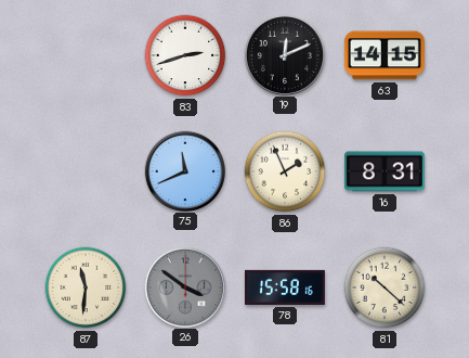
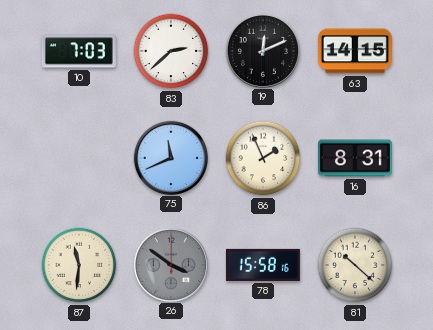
10: none -> 7:03 (79, 51)
83: 2:42 -> 2:38 (171, 51)
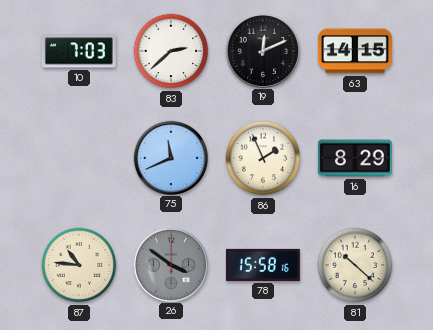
16: 8:31 -> 8:29 (355, 158)
87: 11:31 -> 10:46 (79, 265)
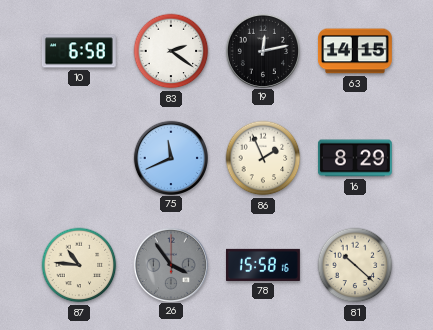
10: 7:03 -> 6:58 (79, 51)
83: 2:38 -> 2:21 (171, 51)
19: 12:11 -> 12:13 (262, 50)
26: 3:51 -> 3:54 (170, 264)
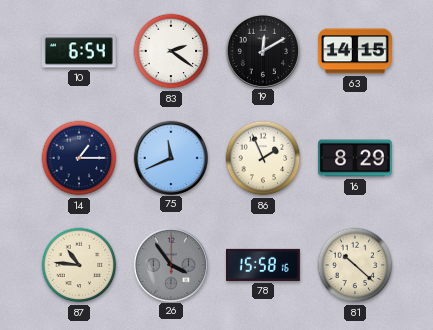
10: 6:58 -> 6:54 (79, 51)
19: 12:13 -> 12:10 (262, 50)
14: none -> 1:15 (79, 158)
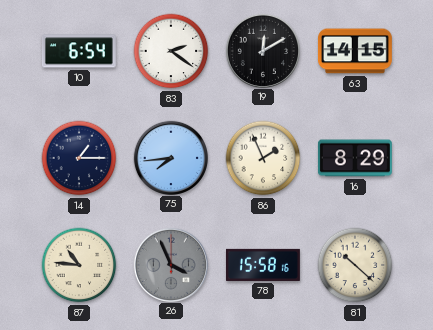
75: 11:41 -> 7:44 (170, 157)
26: 3:54 -> 3:56 (170, 264)
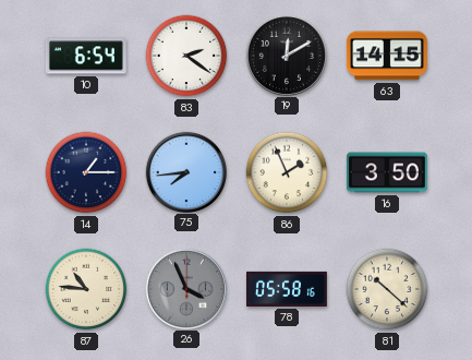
16: 8:29 -> 3:50 (387, 172)
78: 15:58 -> 05:58 (288, 289)
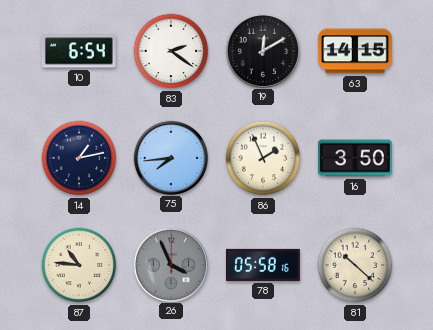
14: 1:15 -> 1:13 (79, 158)
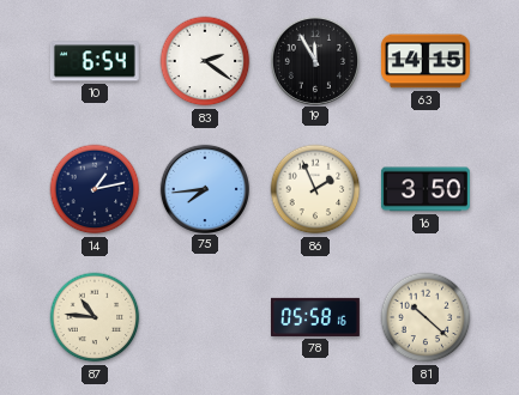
19: 12:10 -> 11:55 (314, 60)
26: 3:56 -> none (170, 264)
